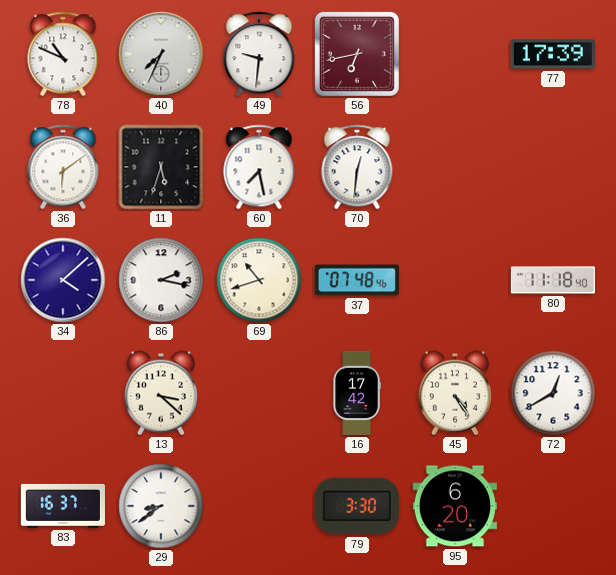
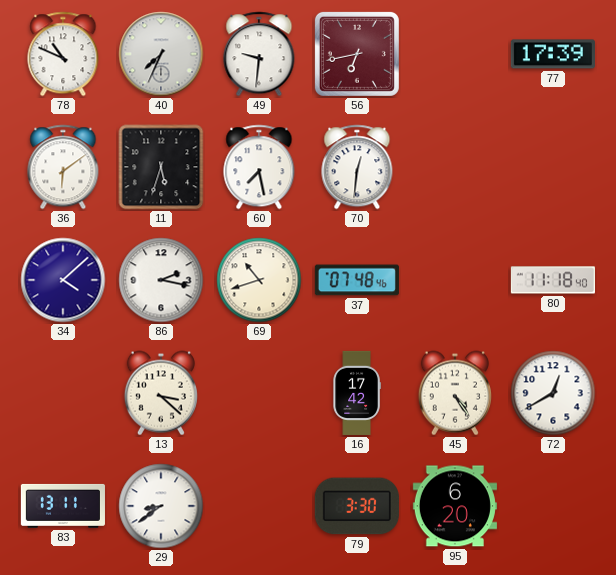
83: 16:37 -> 13:11 (63, 506)
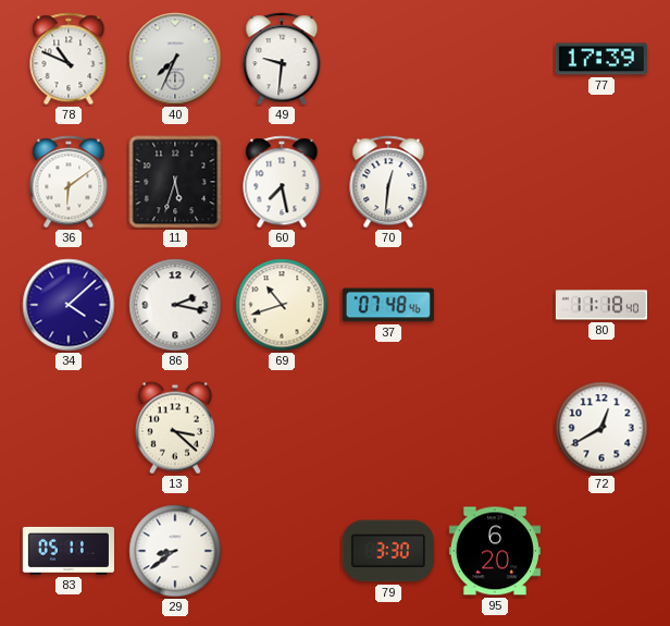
56: 6:43 -> none (357, 54)
16: 17:42 -> none (357, 393)
45: 4:24 -> none (455, 393)
83: 13:11 -> 05:11 (69, 551)
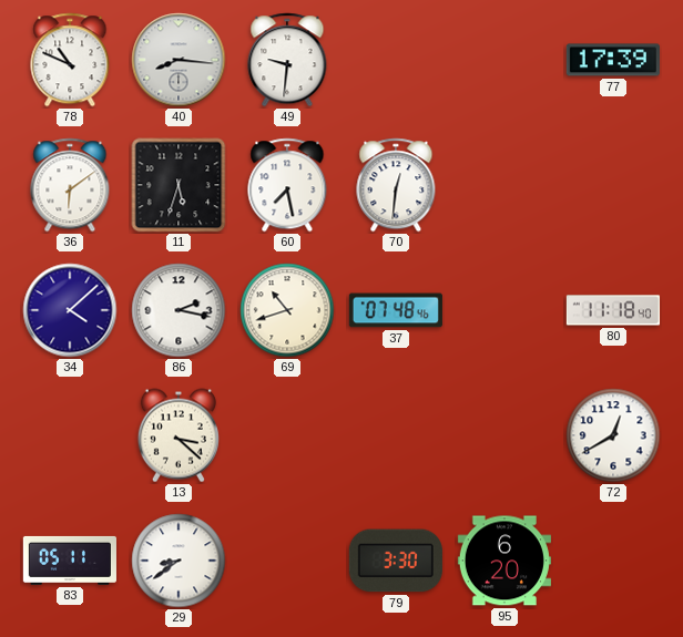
40: 7:34 -> 8:16 (179, 60)
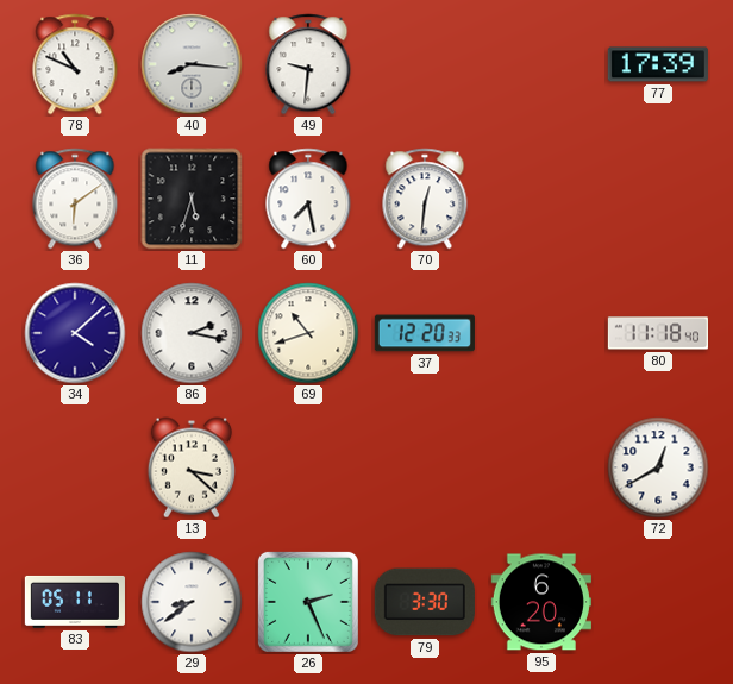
37: 07:48 -> 12:20 (425, 333)
26: none -> 2:26 (308, 602)
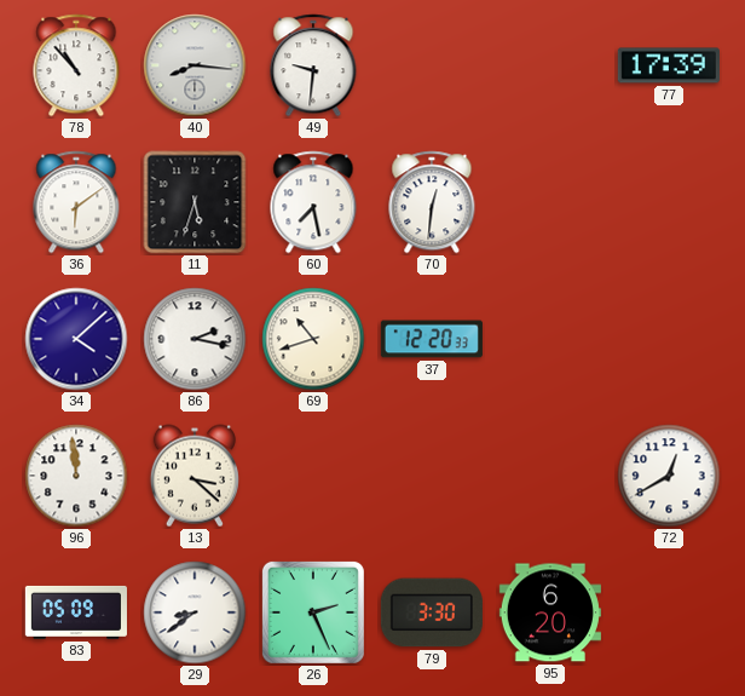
78: 10:49 -> 10:53 (76, 65)
80: 11:18 -> none (658, 333)
96: none -> 11:59 (76, 476)
83: 05:11 -> 05:09 (76, 612)
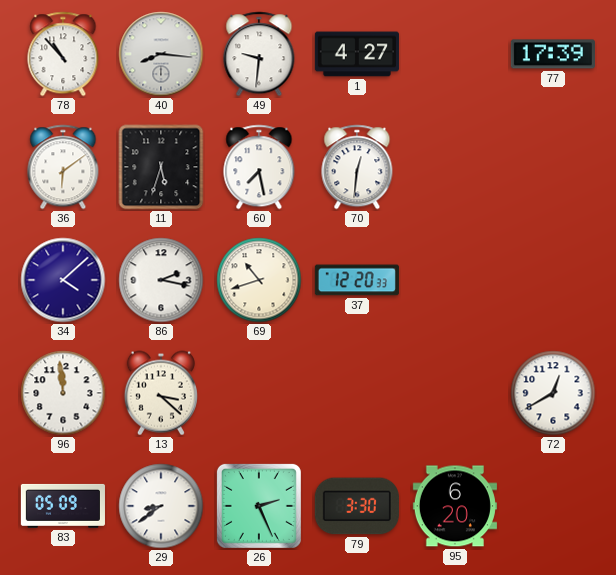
1: none -> 4:27 (357, 54)
